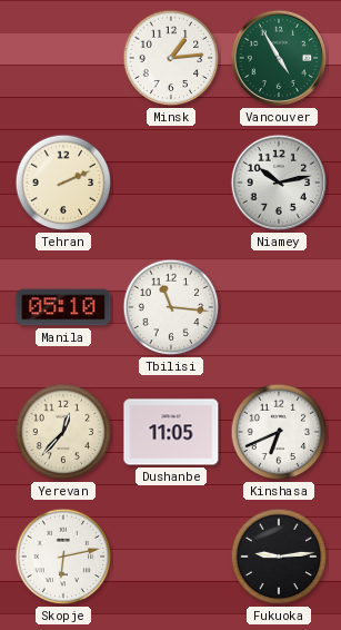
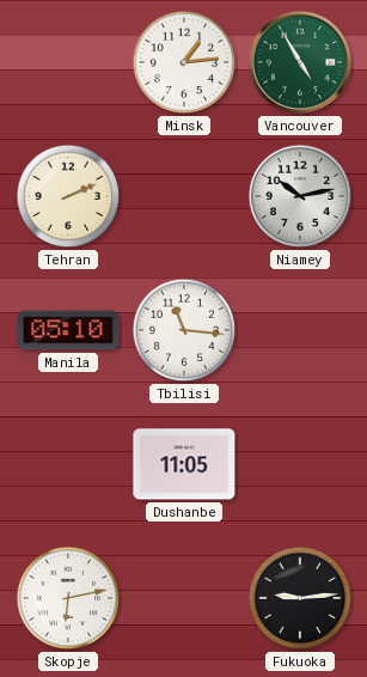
Yerevan: 12:37 -> none (63, 432)
Kinshasa: 6:41 -> none (279, 432)
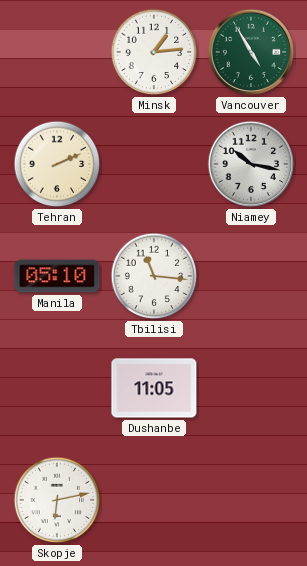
Niamey: 10:13 -> 10:17 (251, 164)
Fukuoka: 9:14 -> none (300, 598)
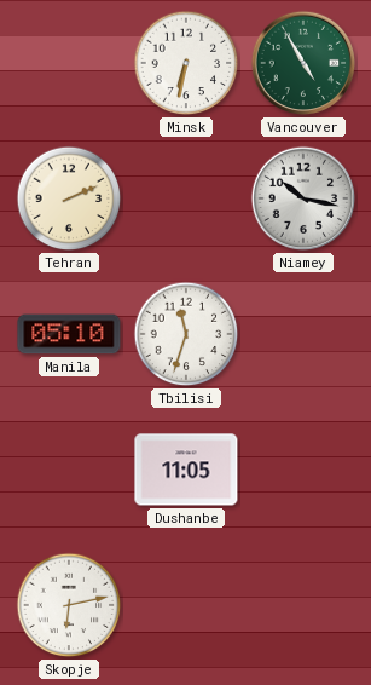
Minsk: 1:14 -> 6:32 (186, 63)
Tbilisi: 11:16 -> 11:33 (186, 334)
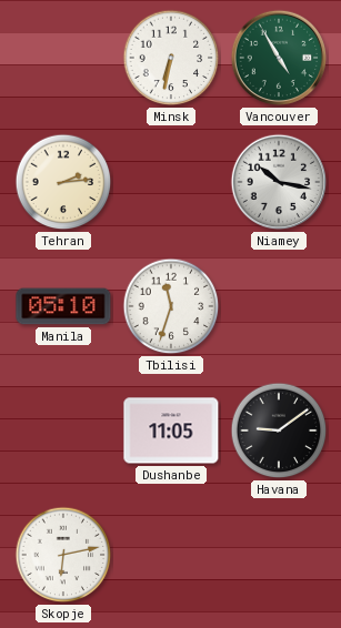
Tehran: 2:11 -> 2:14 (63, 182)
Havana: none -> 9:09 (279, 431)
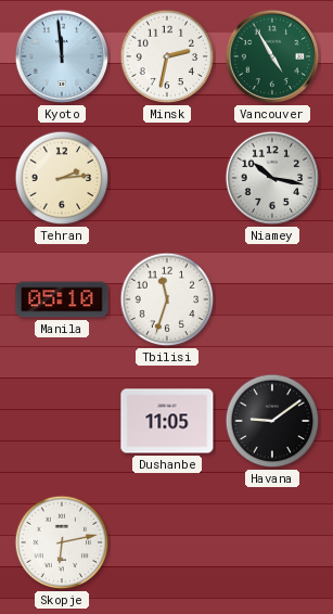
Kyoto: none -> 11:59 (62, 56)
Minsk: 6:32 -> 2:32 (167, 56)
